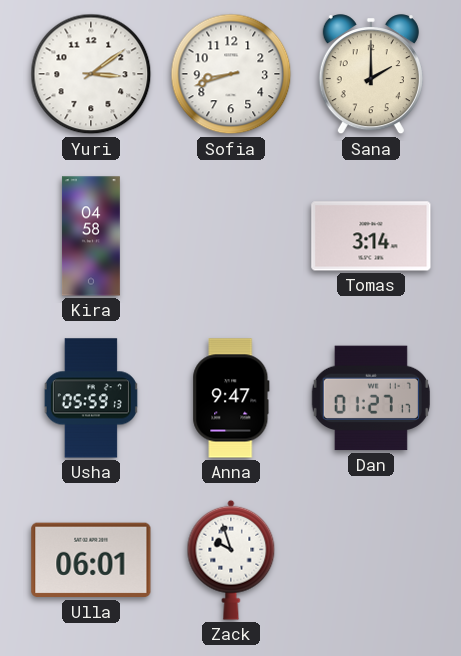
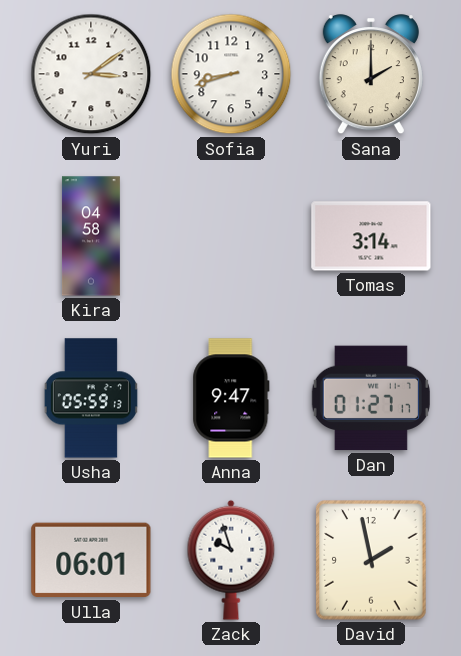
David: none -> 1:58 (371, 560)
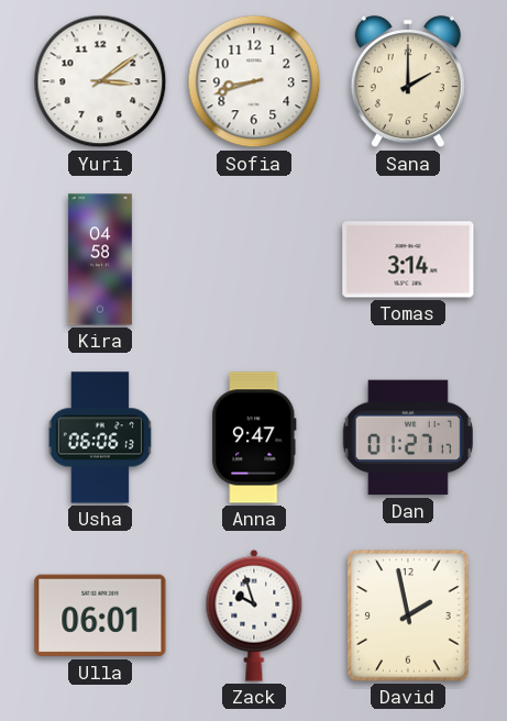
Usha: 05:59 -> 06:06 (100, 437)
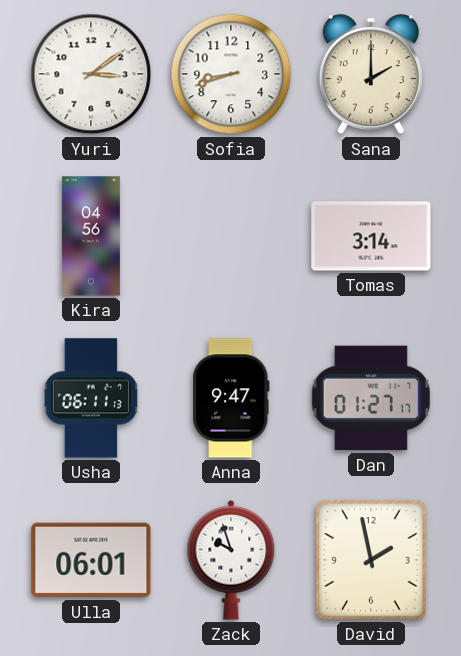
Kira: 04:58 -> 04:56 (91, 236)
Usha: 06:06 -> 06:11 (91, 398)
